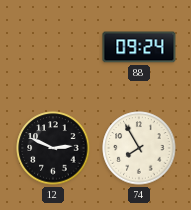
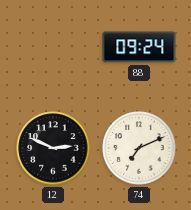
74: 7:55 -> 7:11 (139, 148)
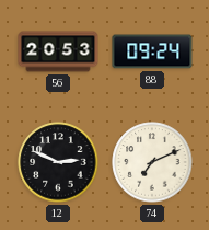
56: none -> 20:53 (58, 51)
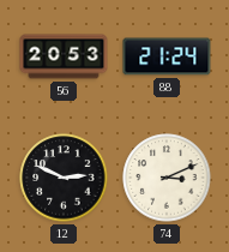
88: 09:24 -> 21:24 (167, 56)
74: 7:11 -> 3:11 (167, 178)
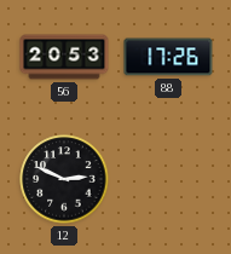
88: 21:24 -> 17:26 (168, 57)
74: 3:11 -> none (167, 178)
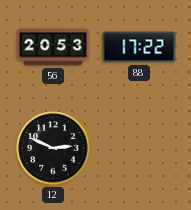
88: 17:26 -> 17:22 (139, 47)
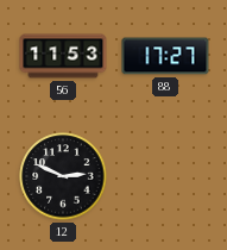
56: 20:53 -> 11:53 (63, 56)
88: 17:22 -> 17:27 (165, 56)
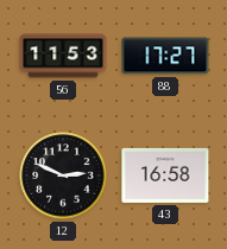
43: none -> 16:58 (165, 175)
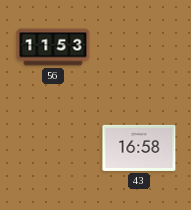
88: 17:27 -> none (165, 56)
12: 2:49 -> none (63, 175)
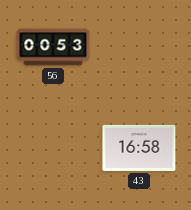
56: 11:53 -> 00:53 (53, 47)
